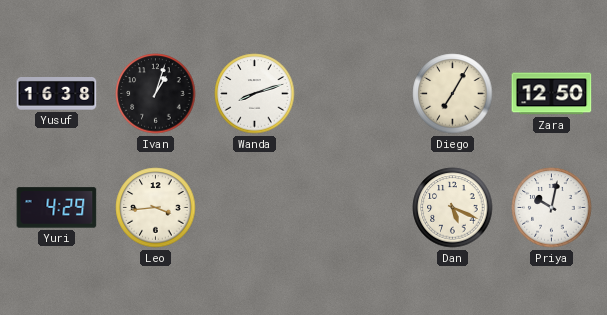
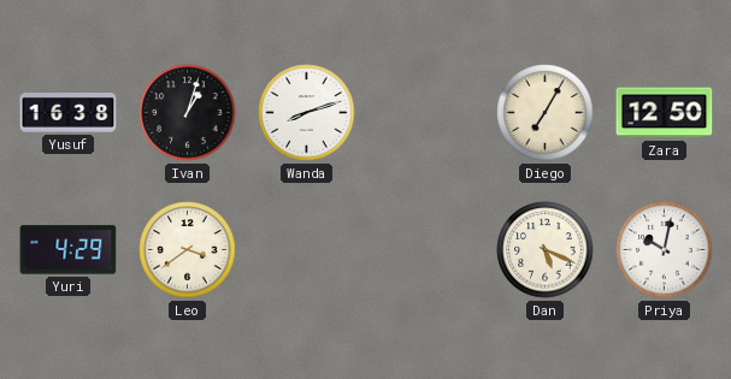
Leo: 3:44 -> 3:39 (188, 250)
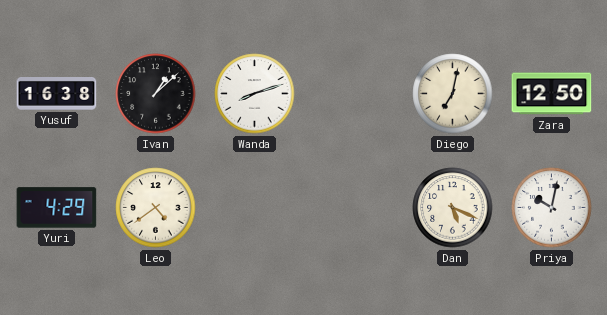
Ivan: 1:03 -> 1:08 (156, 94)
Diego: 7:05 -> 7:02 (453, 94)
Leo: 3:39 -> 4:39 (156, 208)
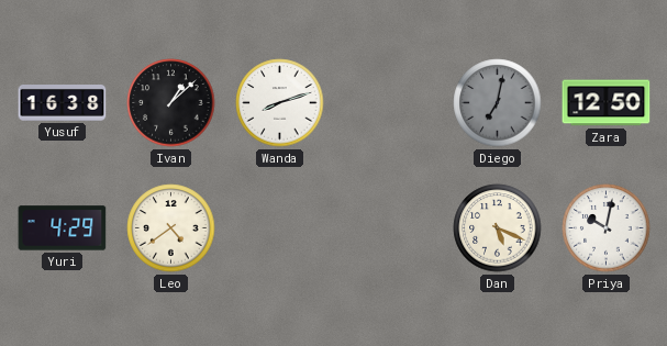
Diego dial: cream -> grey (498, 103)
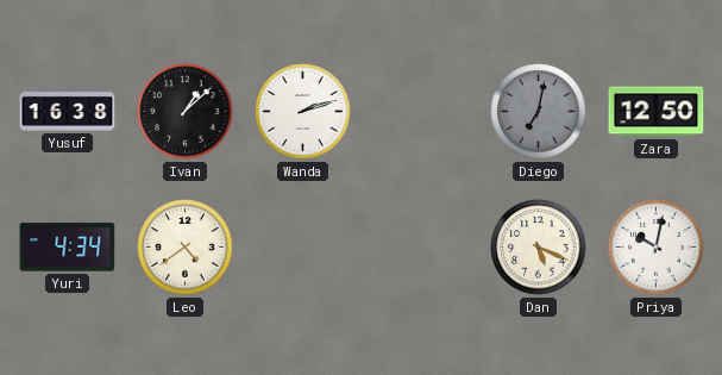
Wanda: 8:12 -> 2:12 (303, 112)
Yuri: 4:29 -> 4:34 (68, 248)
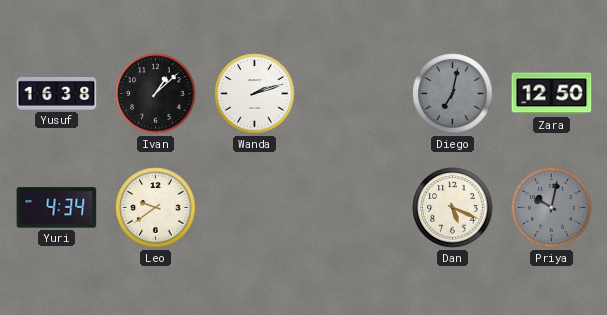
Leo: 4:39 -> 9:39 (156, 208)
Priya dial: white -> grey (552, 208)
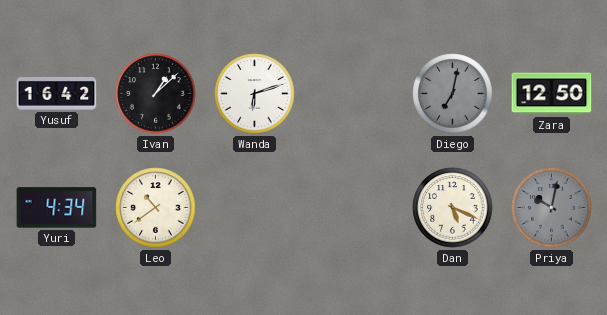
Yusuf: 16:38 -> 16:42 (57, 94)
Wanda: 2:12 -> 6:12 (255, 94)
Leo: 9:39 -> 10:39 (156, 208)
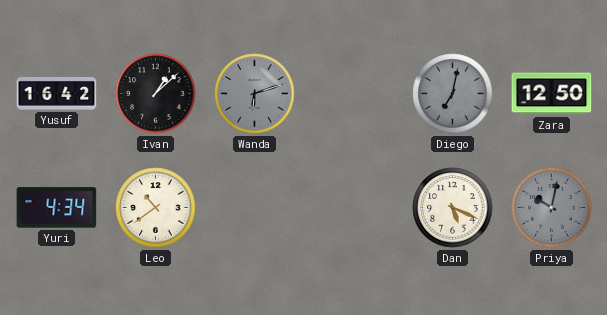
Wanda dial: white -> grey (255, 94)
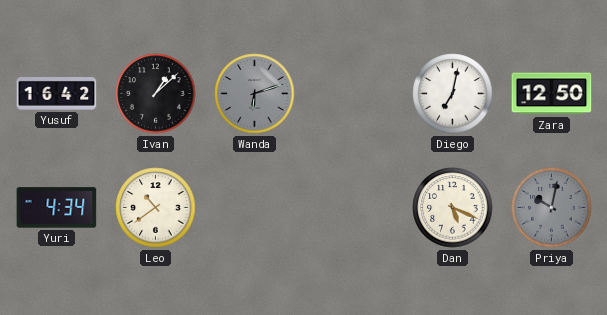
Diego dial: grey -> white (453, 94)
